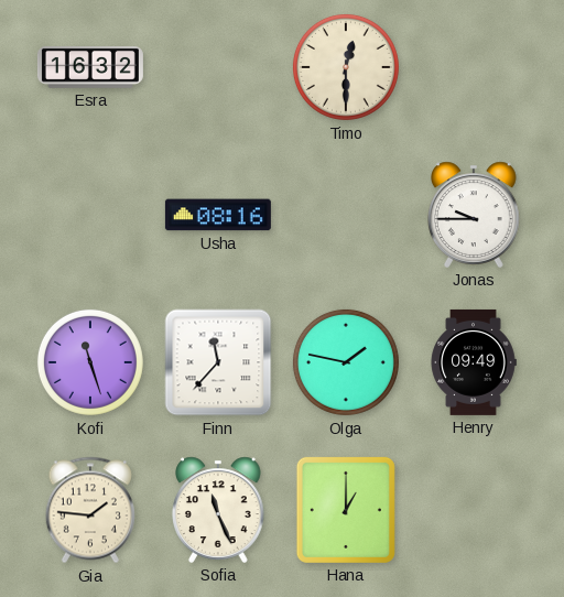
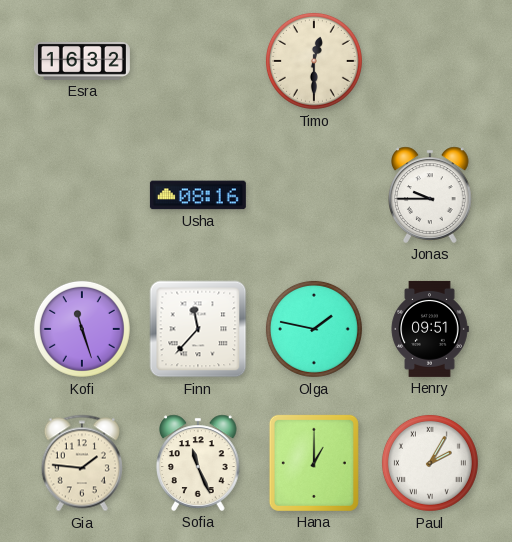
Henry: 09:49 -> 09:51 (430, 329)
Paul: none -> 2:05 (430, 463)
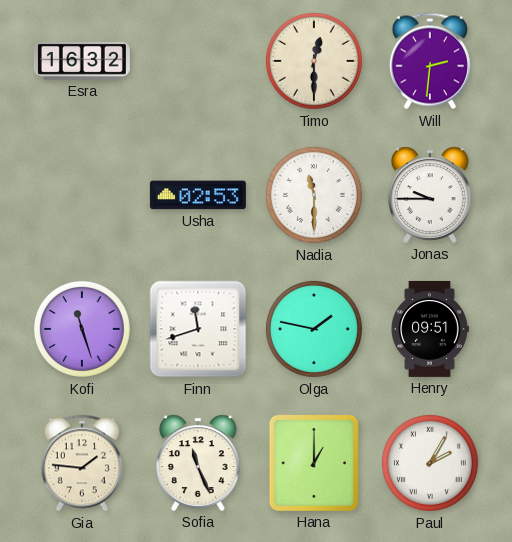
Will: none -> 2:31 (430, 61)
Usha: 08:16 -> 02:53 (198, 195)
Nadia: none -> 11:30 (314, 195)
Finn: 11:37 -> 11:42 (198, 329)
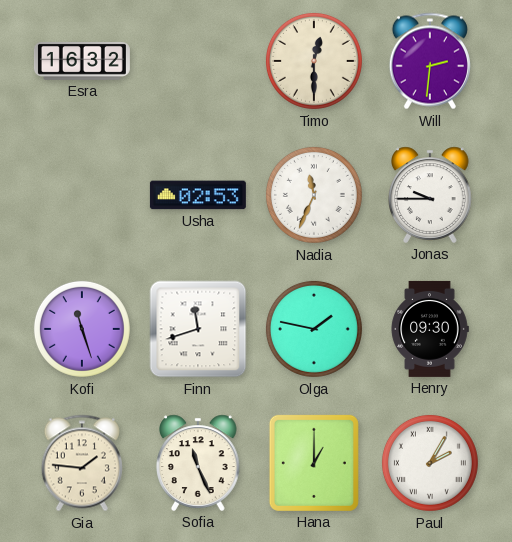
Nadia: 11:30 -> 11:34 (314, 195)
Henry: 09:51 -> 09:30 (430, 329)
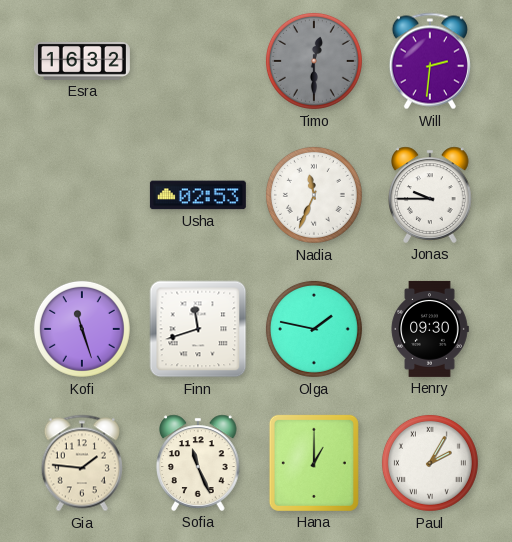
Timo dial: cream -> grey (314, 61)
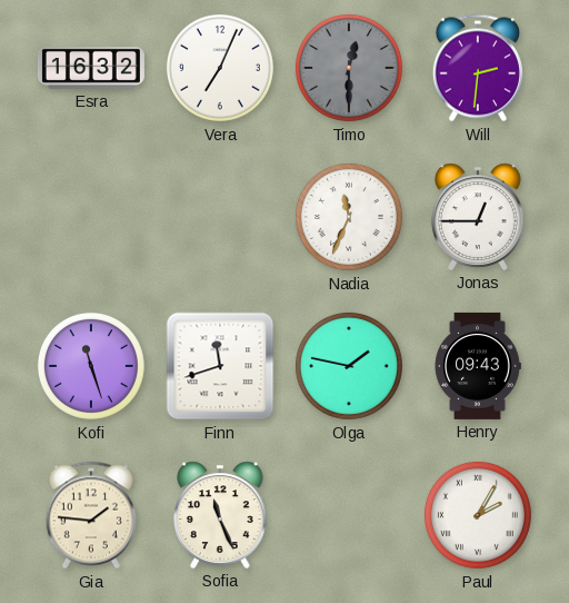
Vera: none -> 7:04 (220, 68)
Usha: 02:53 -> none (198, 195)
Jonas: 9:45 -> 12:45 (479, 217)
Henry: 09:30 -> 09:43 (478, 366)
Hana: 1:00 -> none (314, 463)
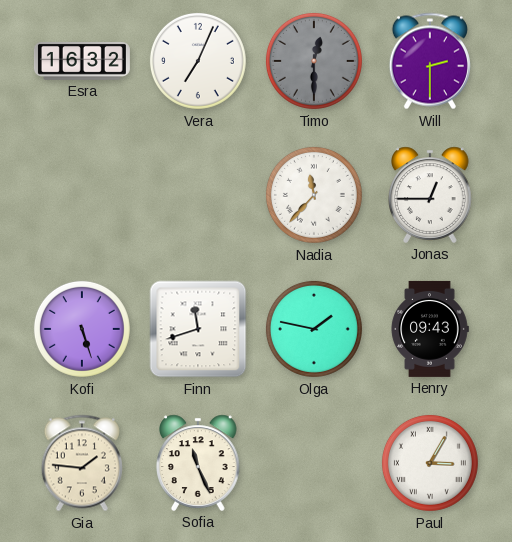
Will: 2:31 -> 2:30 (430, 61)
Nadia: 11:34 -> 11:37 (314, 195)
Kofi: 11:27 -> 5:27 (82, 329)
Paul: 2:05 -> 3:05 (430, 463)
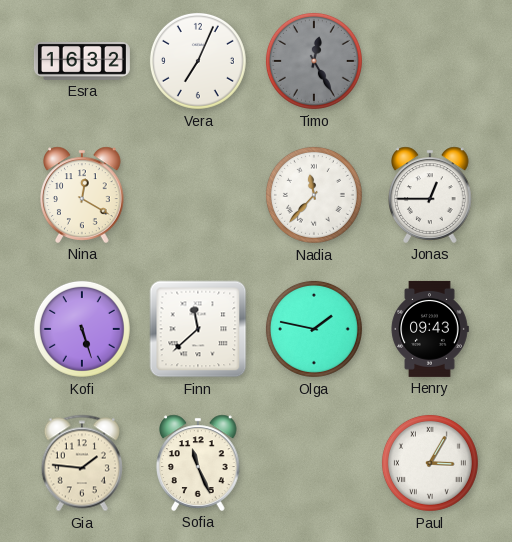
Timo: 12:30 -> 12:25 (314, 61)
Will: 2:30 -> none (430, 61)
Nina: none -> 12:20 (83, 195)
Finn: 11:42 -> 11:38 (198, 329)
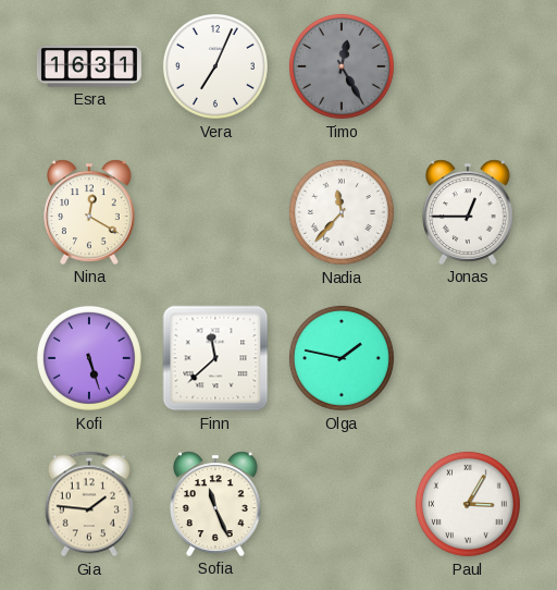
Esra: 16:32 -> 16:31 (89, 66)
Henry: 09:43 -> none (430, 329)
